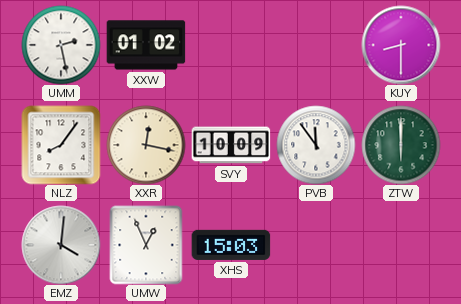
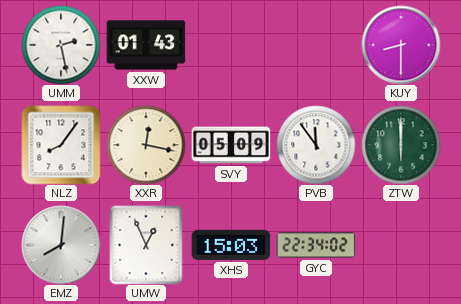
XXW: 01:02 -> 01:43 (146, 45)
SVY: 10:09 -> 05:09 (231, 145)
EMZ: 4:01 -> 8:01 (61, 245)
GYC: none -> 22:34 (316, 245)
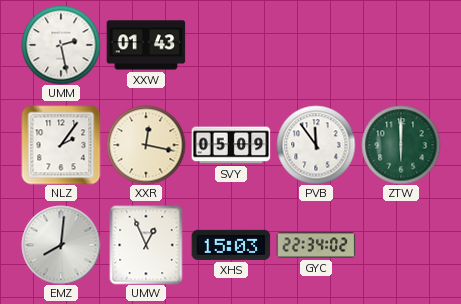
KUY: 8:30 -> none (401, 45)
NLZ: 8:06 -> 2:06 (61, 145)
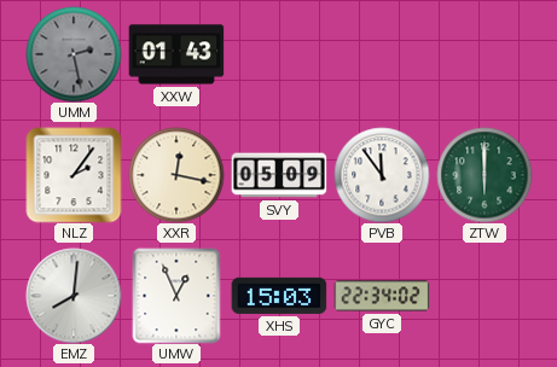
UMM dial: white -> grey (74, 54)
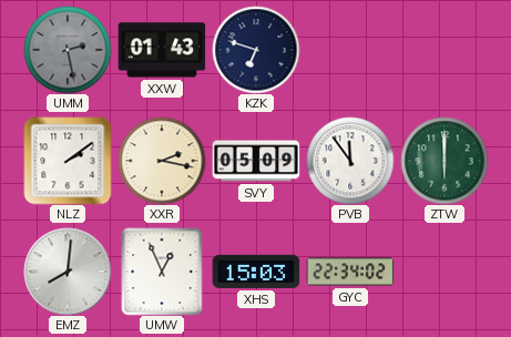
KZK: none -> 6:48 (256, 50)
NLZ: 2:06 -> 2:09 (68, 161)
XXR: 12:17 -> 2:17 (162, 161)
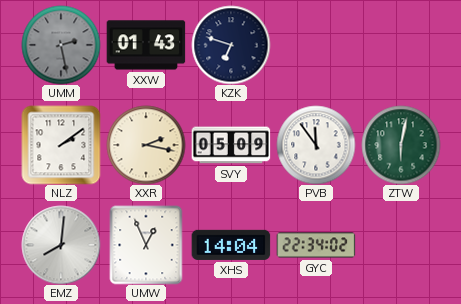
ZTW: 6:00 -> 6:02 (401, 145)
XHS: 15:03 -> 14:04 (231, 245)
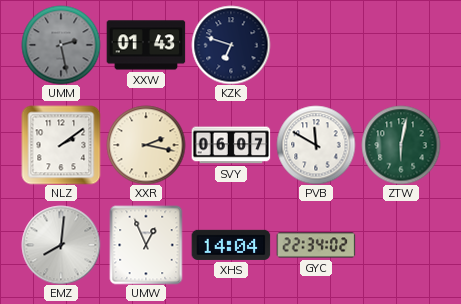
SVY: 05:09 -> 06:07 (231, 145)
PVB: 11:54 -> 11:50 (316, 145)
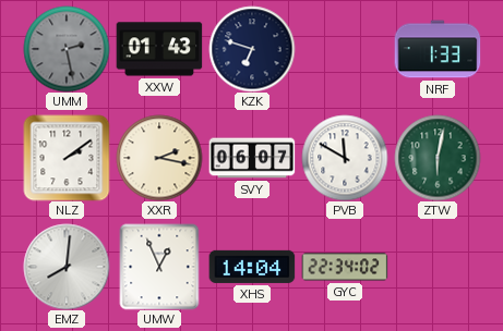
NRF: none -> 1:33 (438, 49)
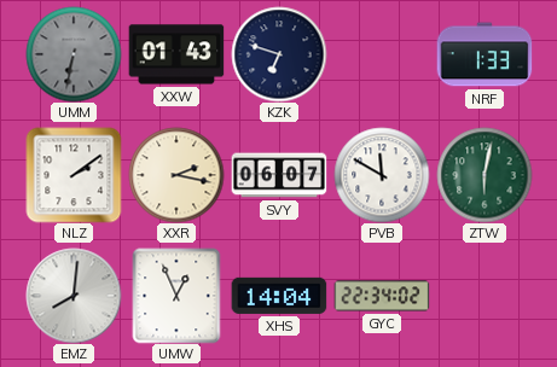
UMM: 2:28 -> 6:32 (74, 54)
